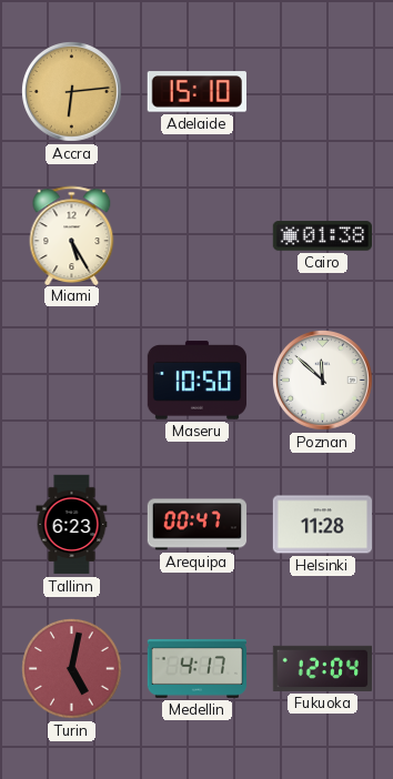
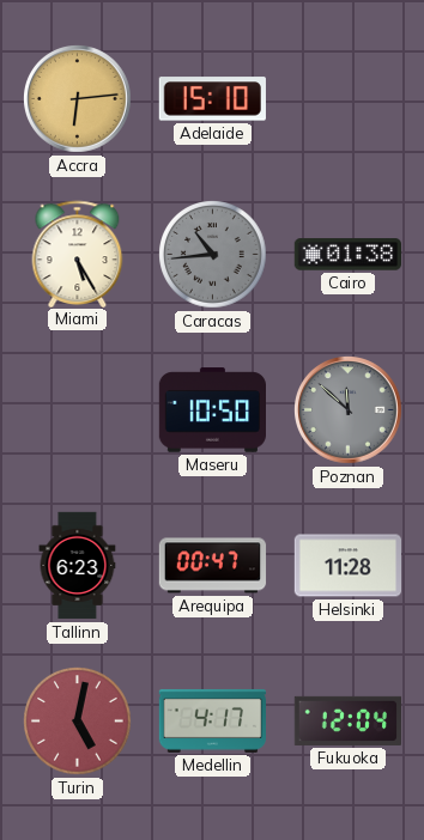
Caracas: none -> 10:44 (213, 255)
Poznan dial: white -> grey (349, 410)
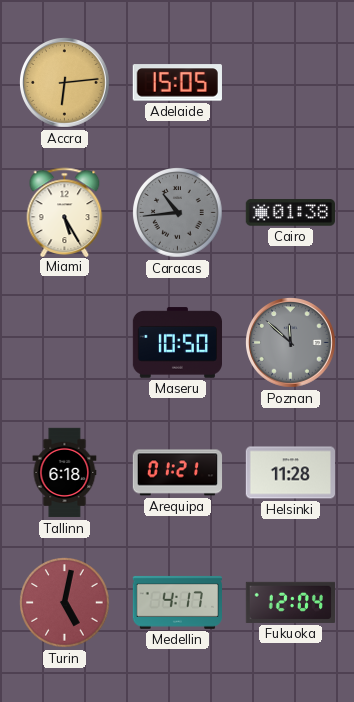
Adelaide: 15:10 -> 15:05 (177, 83)
Tallinn: 6:23 -> 6:18 (65, 473)
Arequipa: 00:47 -> 01:21 (178, 473)
